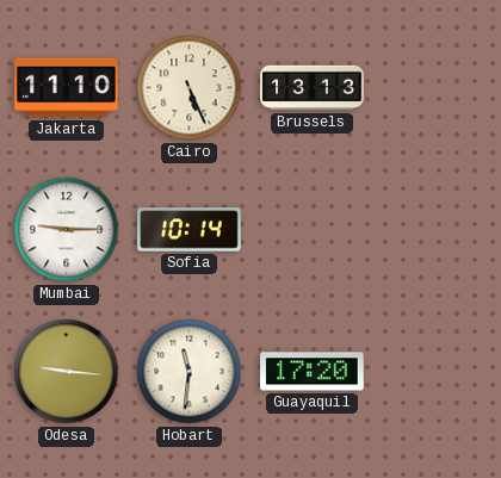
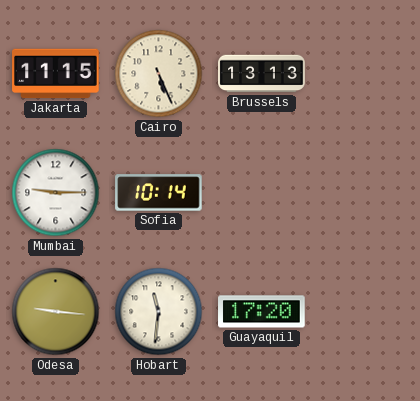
Jakarta: 11:10 -> 11:15 (56, 74)
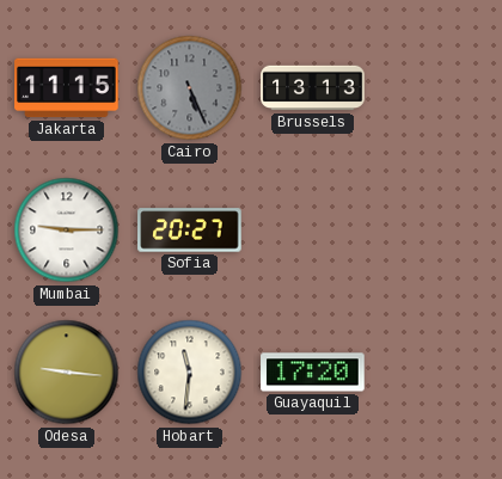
Cairo dial: cream -> grey (190, 88)
Sofia: 10:14 -> 20:27 (190, 231)
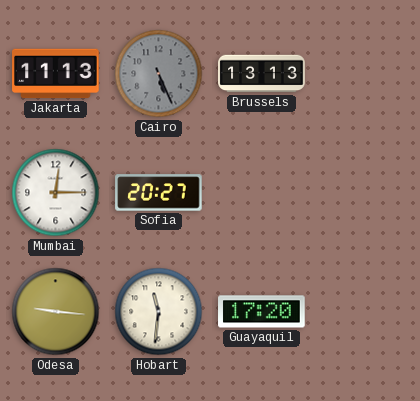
Jakarta: 11:15 -> 11:13 (56, 74)
Mumbai: 9:15 -> 12:15 (56, 193)
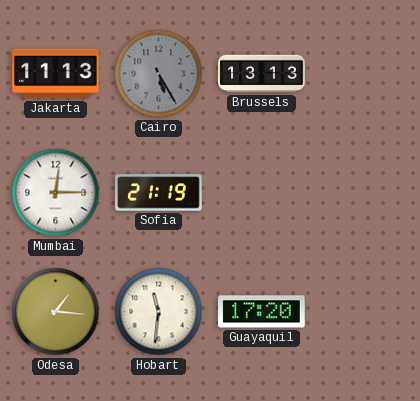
Cairo: 5:26 -> 5:25 (159, 74)
Sofia: 20:27 -> 21:19 (159, 193)
Odesa: 9:16 -> 1:16 (56, 312)
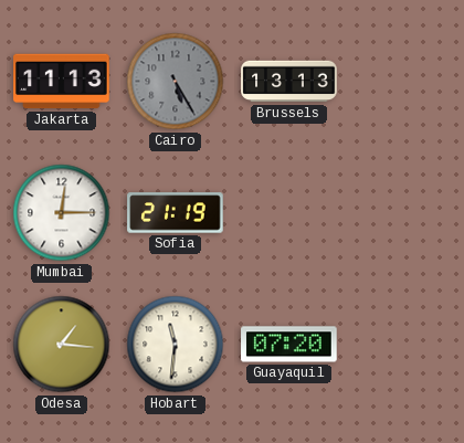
Guayaquil: 17:20 -> 07:20 (289, 345)
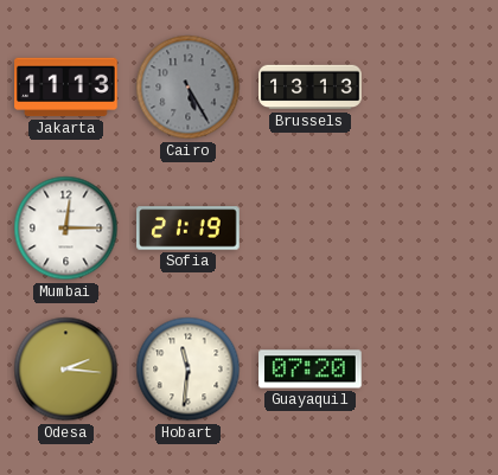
Odesa: 1:16 -> 2:16 (66, 370)
